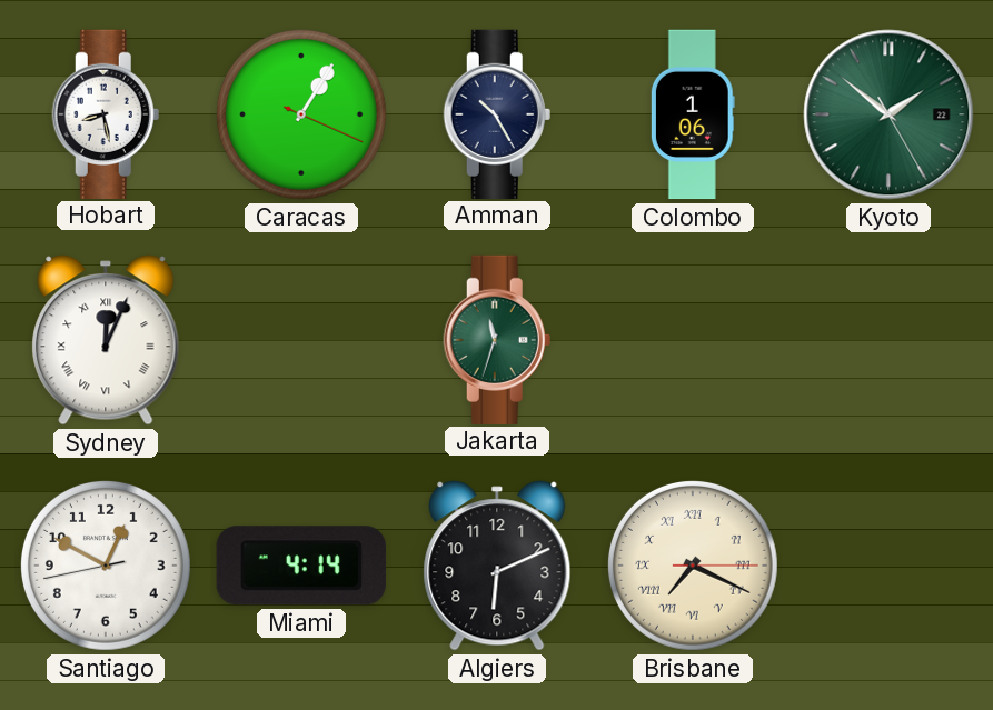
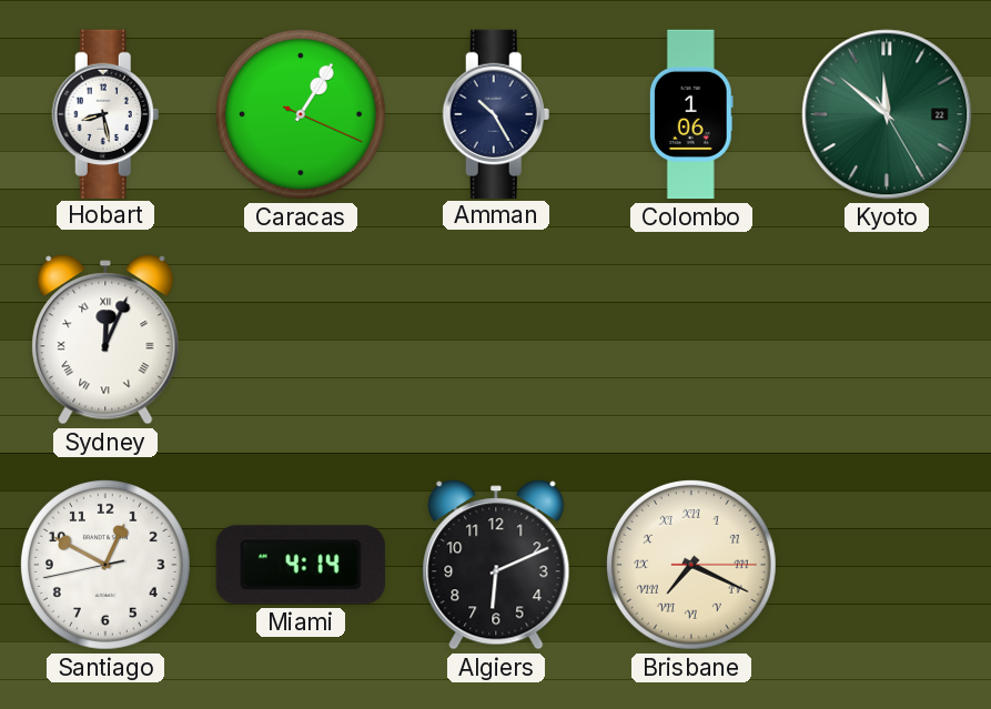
Kyoto: 1:51 -> 11:51 (887, 114)
Jakarta: 11:33 -> none (497, 339)
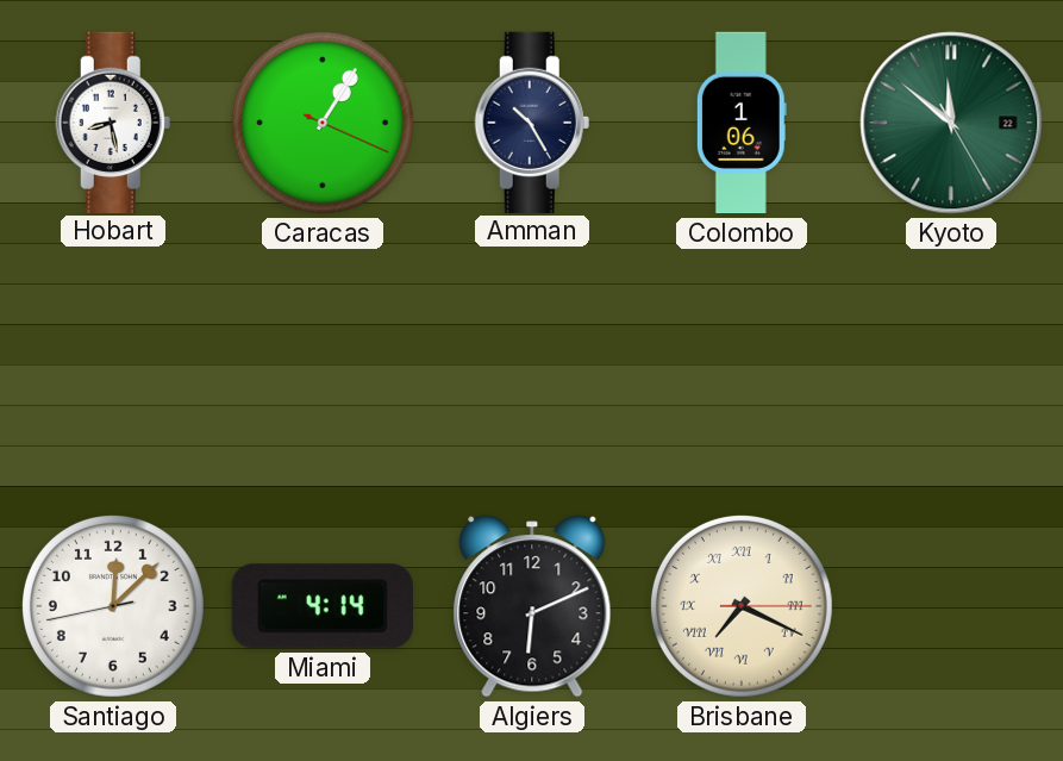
Sydney: 12:04 -> none (105, 340)
Santiago: 12:49 -> 12:07 (113, 606)
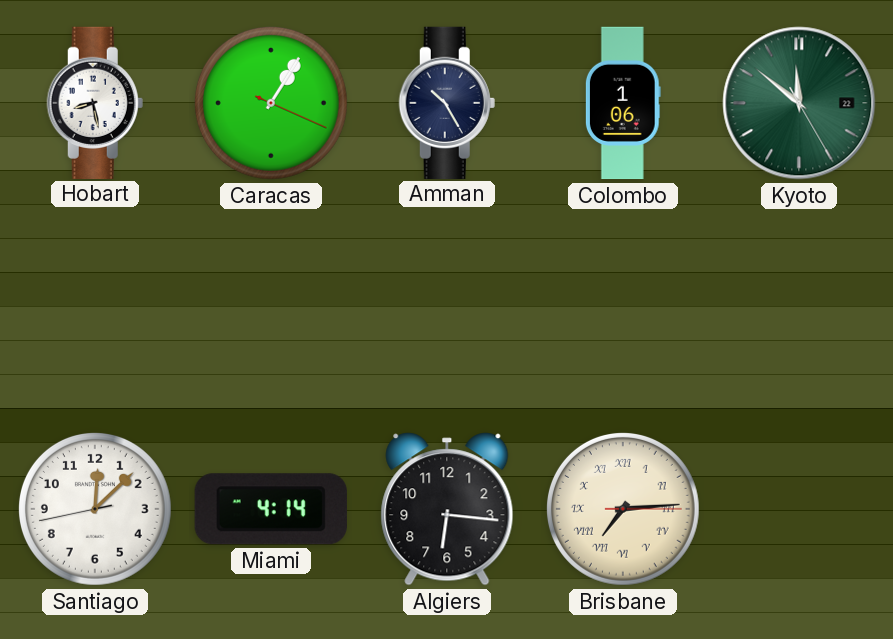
Algiers: 6:11 -> 6:16 (447, 509)
Brisbane: 7:19 -> 7:14 (623, 509)
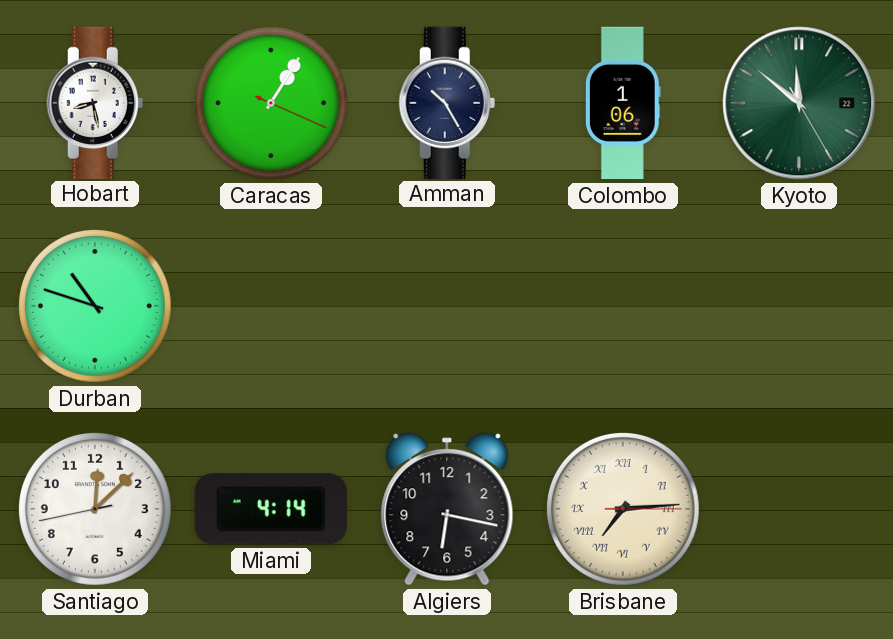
Durban: none -> 10:48 (95, 306)
Algiers: 6:16 -> 6:17 (447, 509)
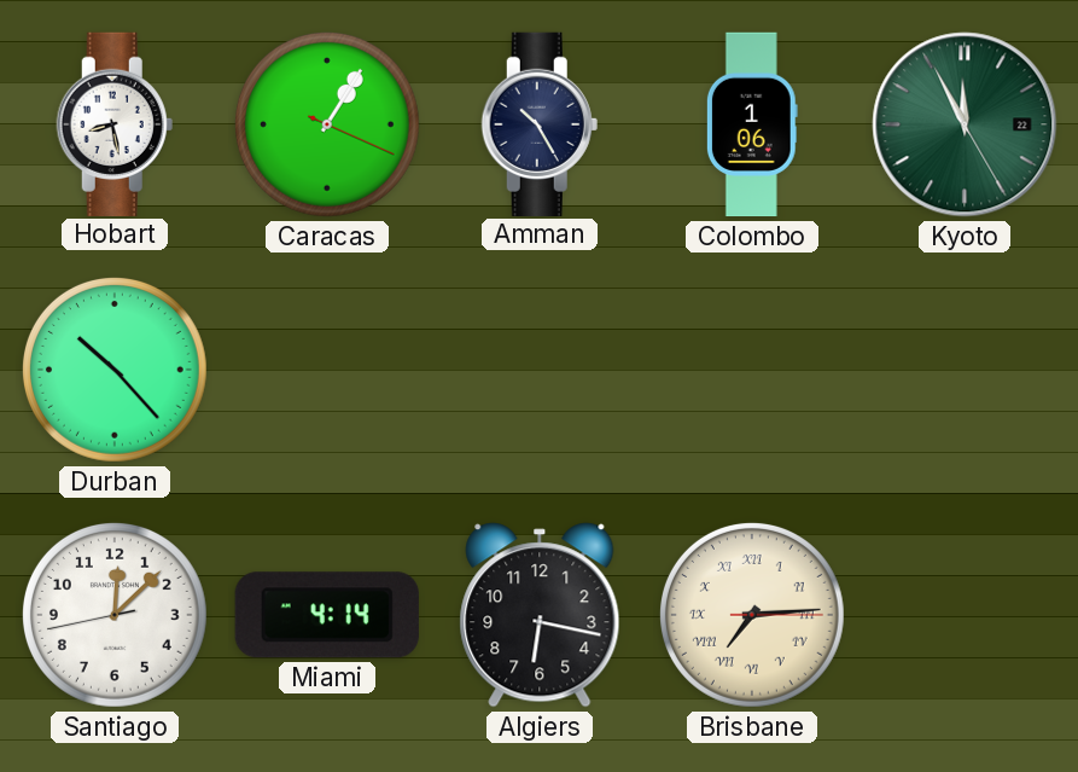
Kyoto: 11:51 -> 11:55 (965, 124)
Durban: 10:48 -> 10:23 (115, 370)
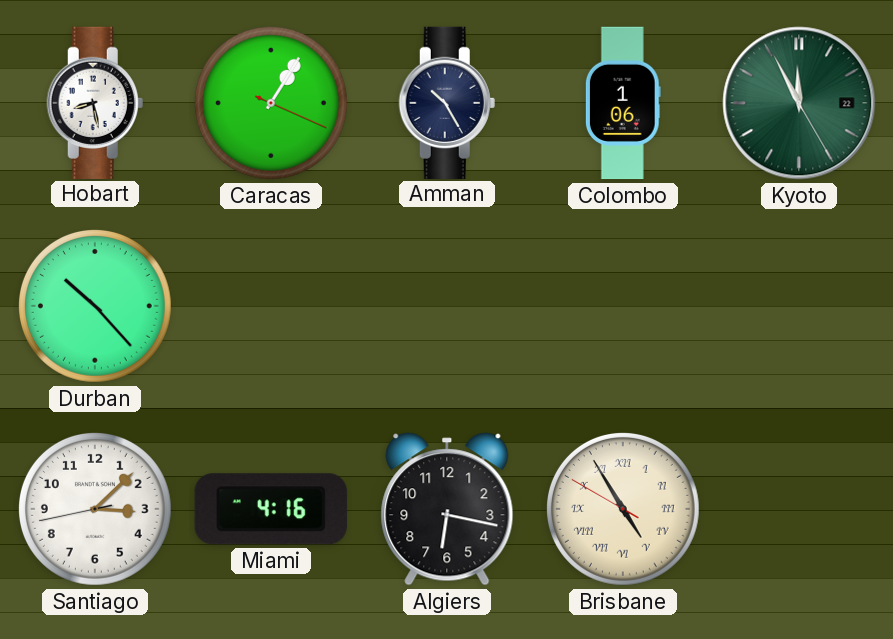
Santiago: 12:07 -> 3:07 (95, 509)
Miami: 4:14 -> 4:16 (271, 509)
Brisbane: 7:14 -> 4:54 (623, 509)
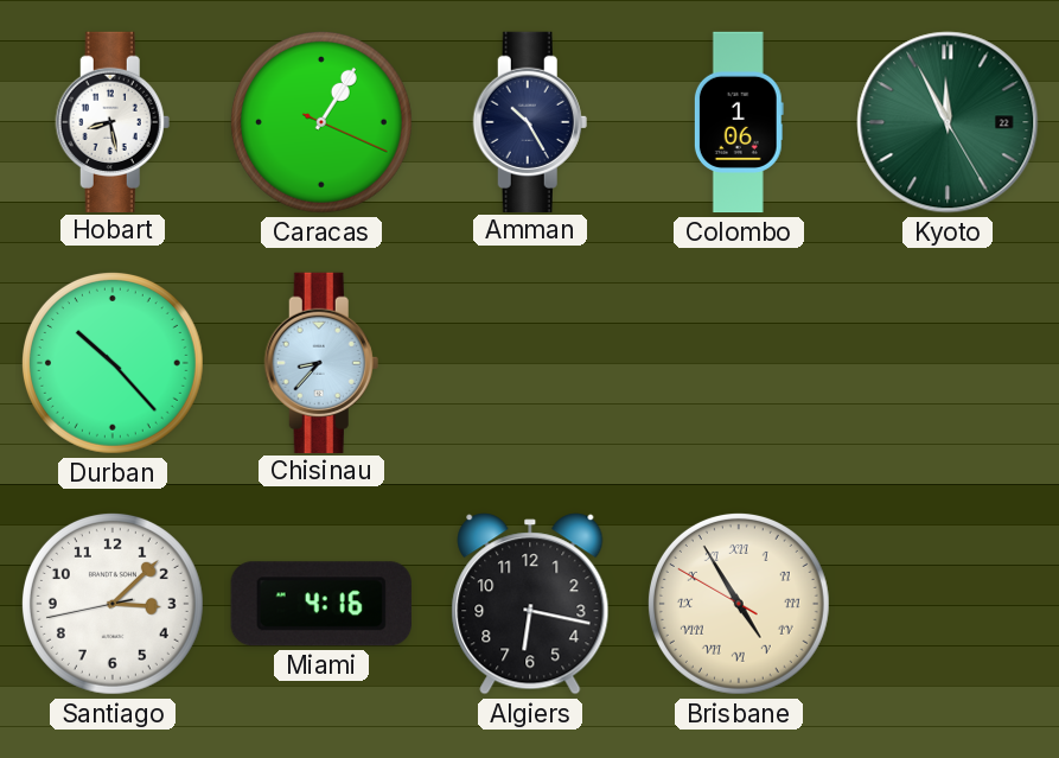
Chisinau: none -> 8:37 (321, 362)
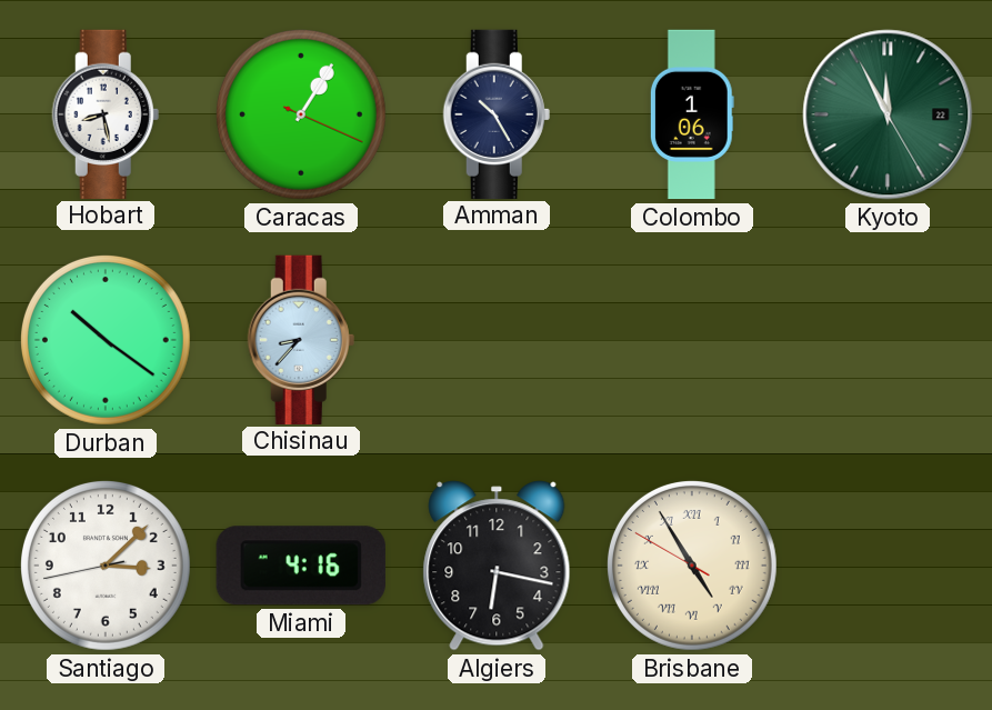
Durban: 10:23 -> 10:21 (106, 340)
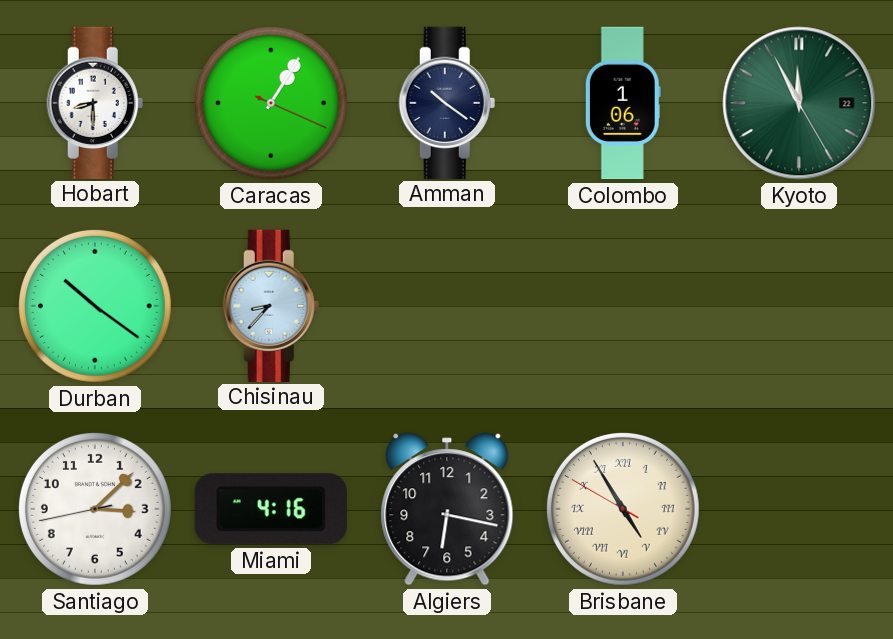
Hobart: 8:28 -> 8:30 (95, 102)
Amman: 10:25 -> 10:21 (447, 102)
